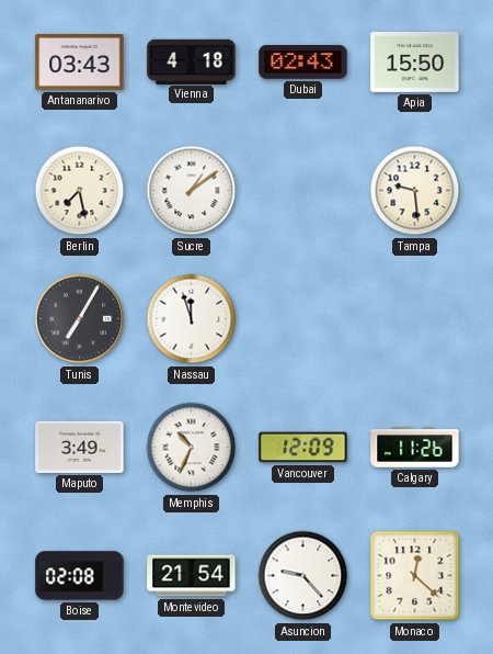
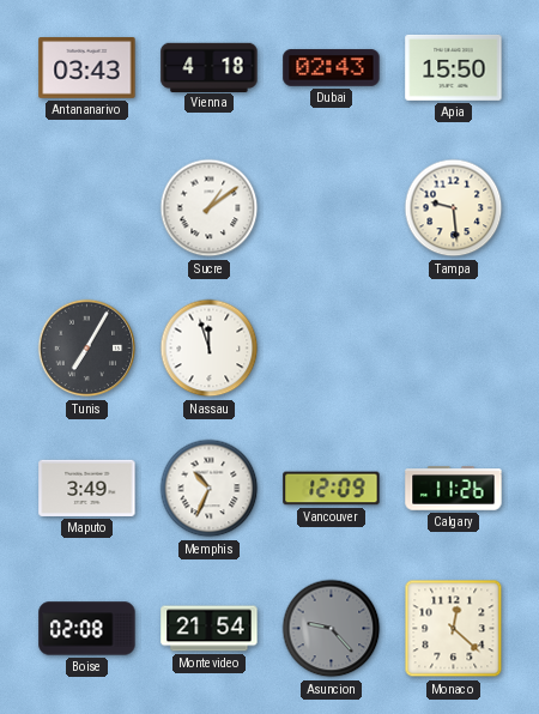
Berlin: 7:28 -> none (80, 191)
Asuncion dial: white -> grey (332, 629)
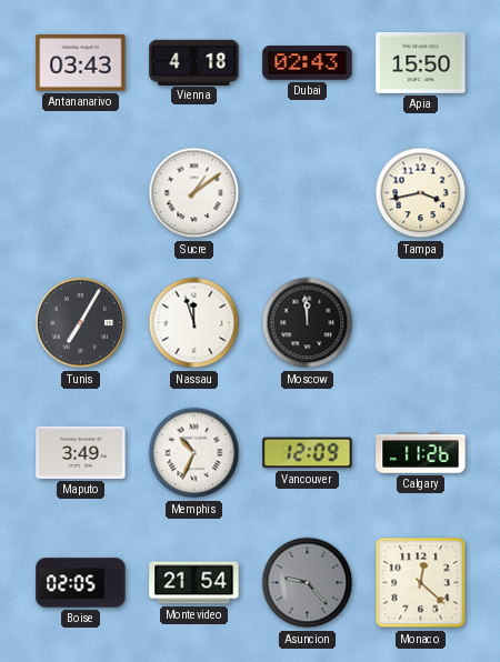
Tampa: 9:29 -> 3:43 (421, 193)
Moscow: none -> 11:59 (308, 323)
Boise: 02:08 -> 02:05 (81, 583)
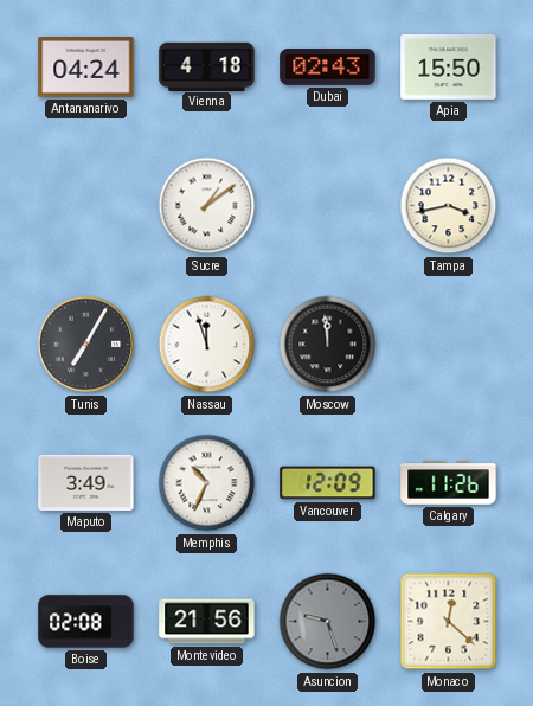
Antananarivo: 03:43 -> 04:24 (86, 68)
Boise: 02:05 -> 02:08 (86, 622)
Montevideo: 21:54 -> 21:56 (207, 622)
Asuncion: 9:23 -> 9:27 (328, 622)
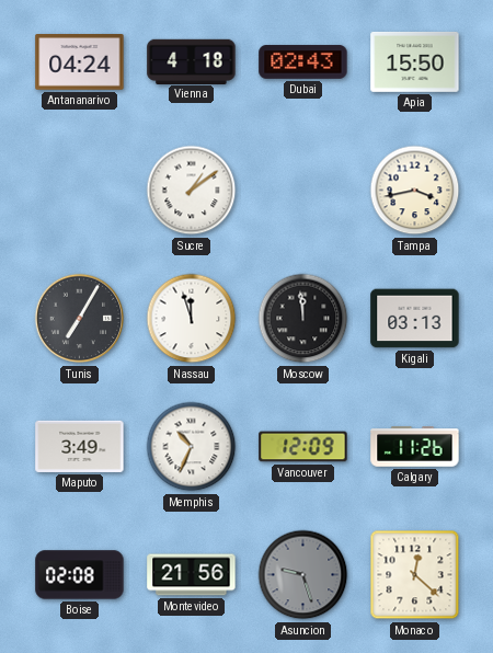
Kigali: none -> 03:13 (415, 319)
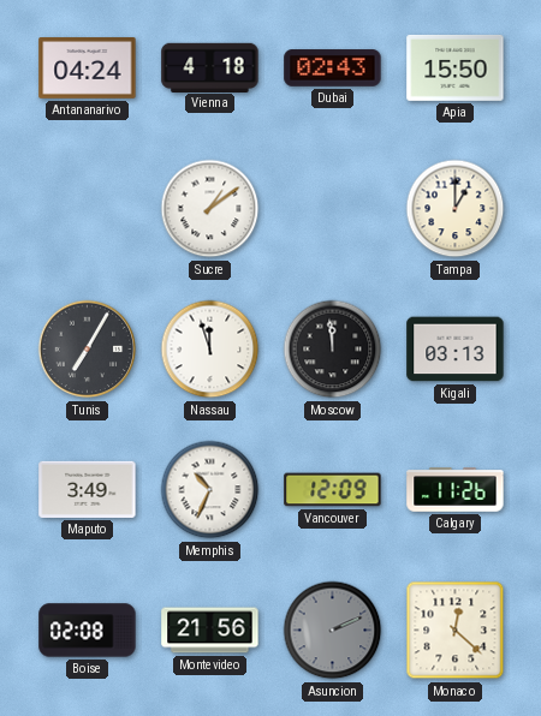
Tampa: 3:43 -> 1:00 (456, 209)
Asuncion: 9:27 -> 2:11 (333, 631)
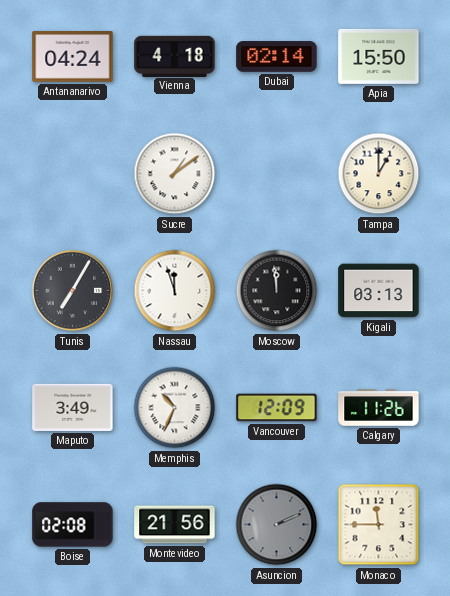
Dubai: 02:43 -> 02:14 (277, 57)
Monaco: 12:22 -> 11:45 (379, 525)
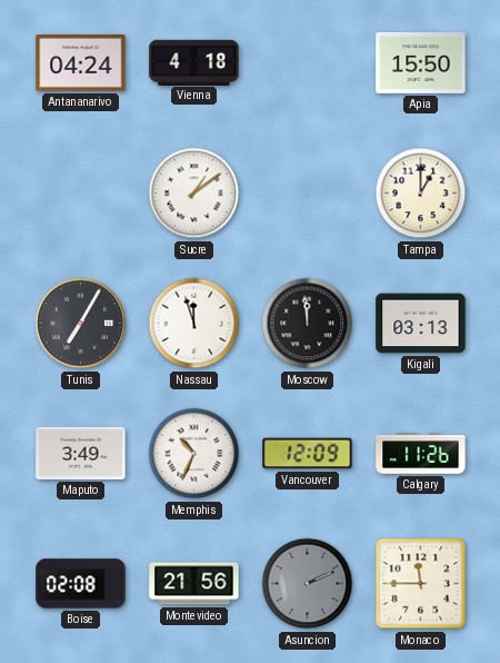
Dubai: 02:14 -> none (277, 57)
